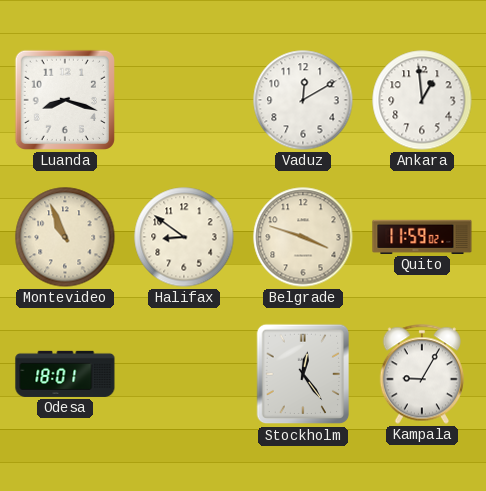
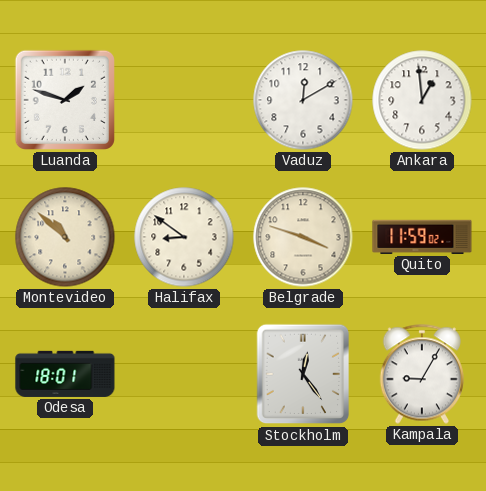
Luanda: 8:18 -> 1:48 (65, 100)
Montevideo: 10:56 -> 10:52 (65, 237)
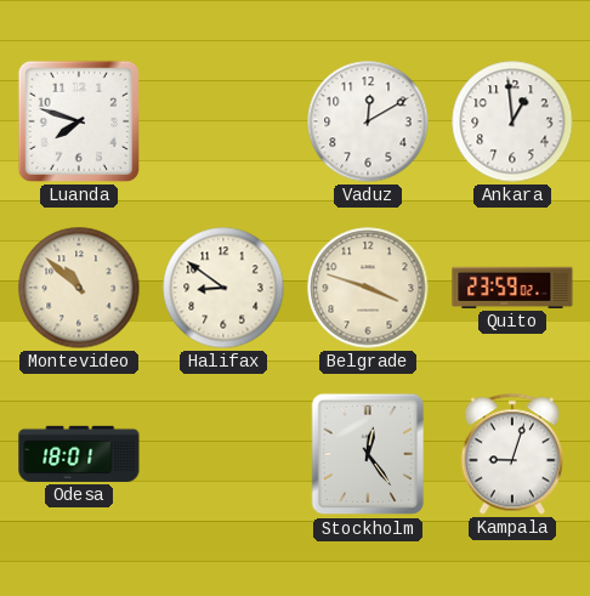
Luanda: 1:48 -> 7:48 (79, 121)
Quito: 11:59 -> 23:59 (512, 288)
Kampala: 9:05 -> 9:03 (512, 454)
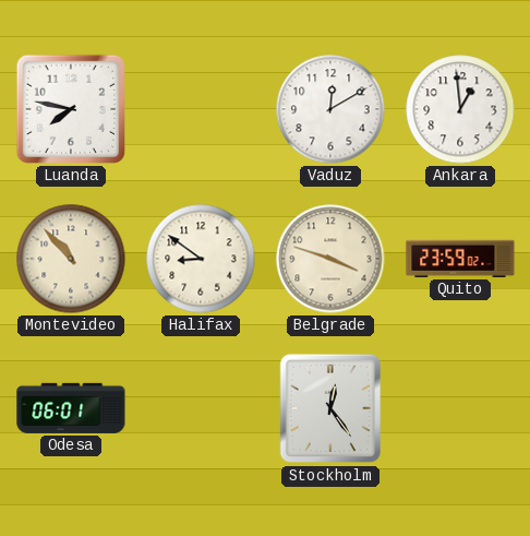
Luanda: 7:48 -> 7:47 (71, 109)
Montevideo: 10:52 -> 10:53 (71, 259)
Odesa: 18:01 -> 06:01 (71, 408)
Kampala: 9:03 -> none (512, 454)
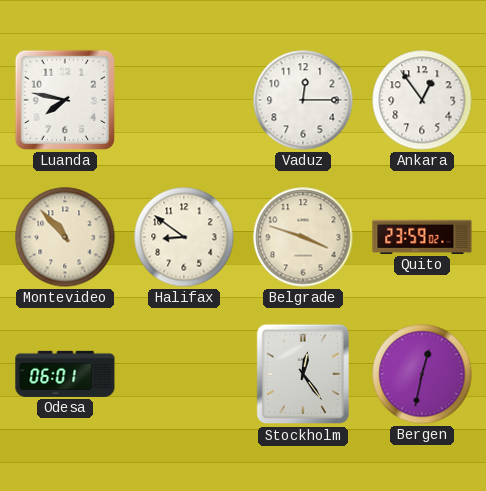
Vaduz: 12:10 -> 12:15 (303, 100)
Ankara: 12:59 -> 12:54 (422, 100)
Bergen: none -> 12:32 (422, 374)
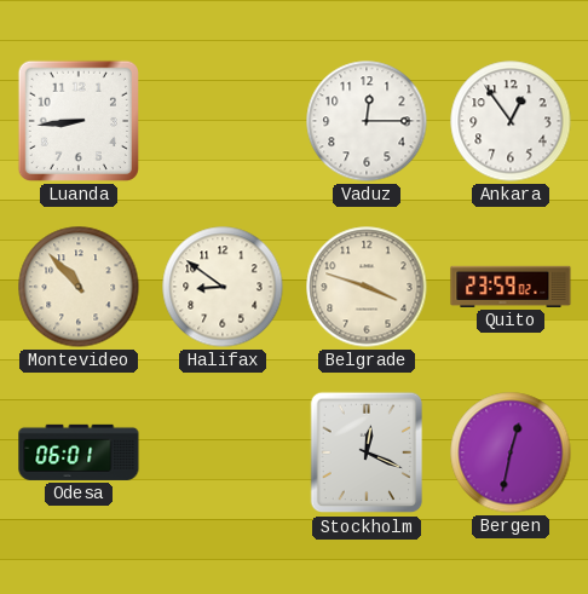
Luanda: 7:47 -> 8:44 (79, 121)
Stockholm: 12:24 -> 12:19 (367, 452)
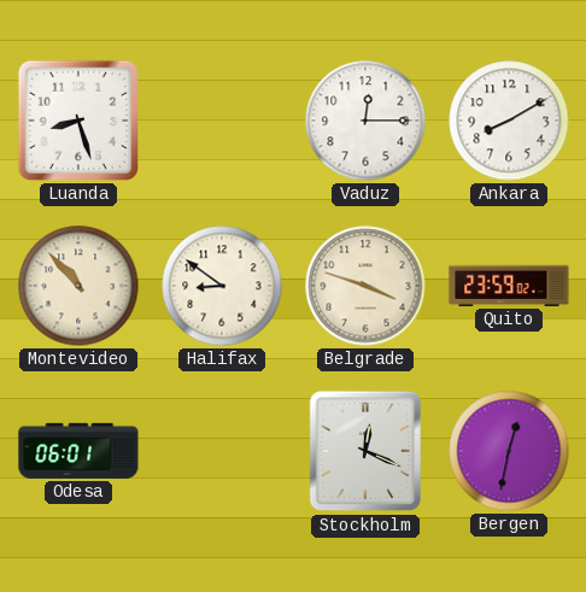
Luanda: 8:44 -> 8:27 (78, 121)
Ankara: 12:54 -> 8:10 (509, 121)
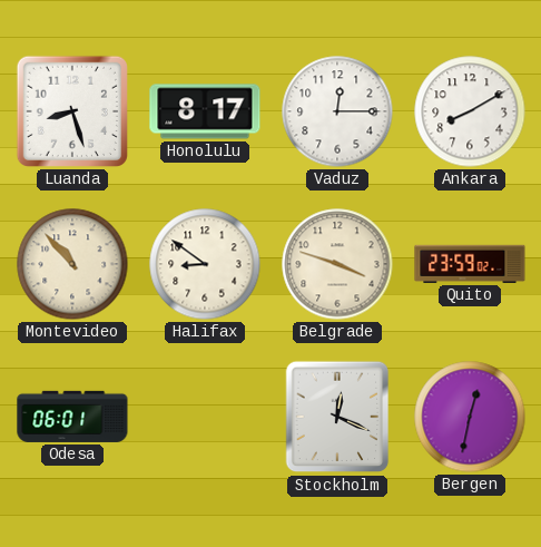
Honolulu: none -> 8:17 (205, 111)
